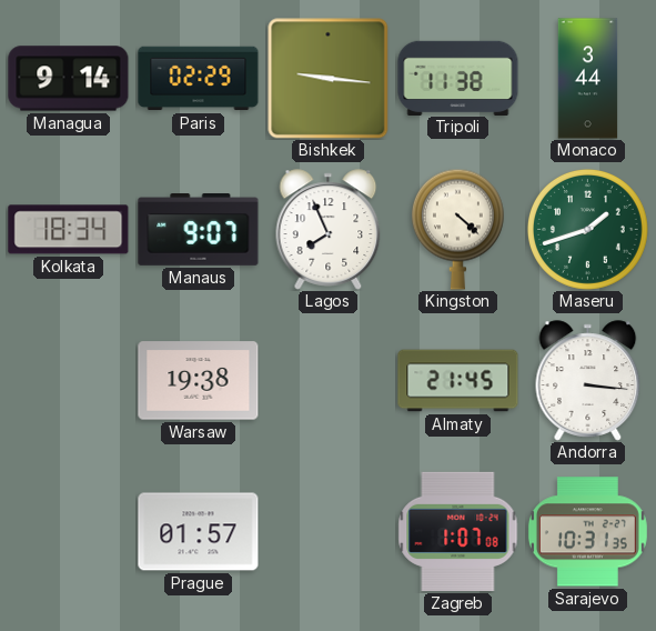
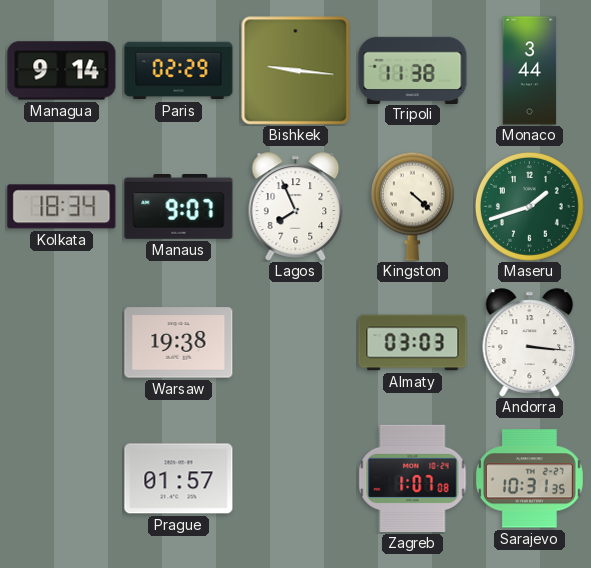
Almaty: 21:45 -> 03:03 (413, 343)
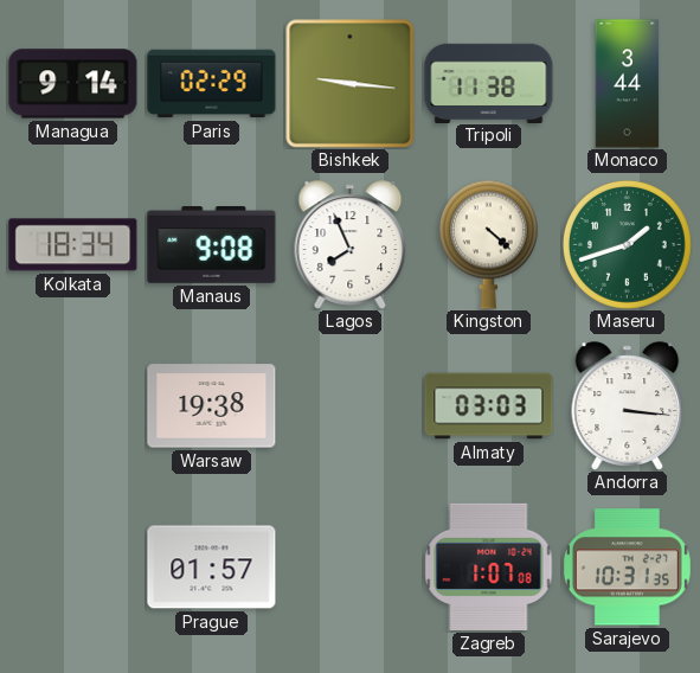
Manaus: 9:07 -> 9:08 (212, 245)
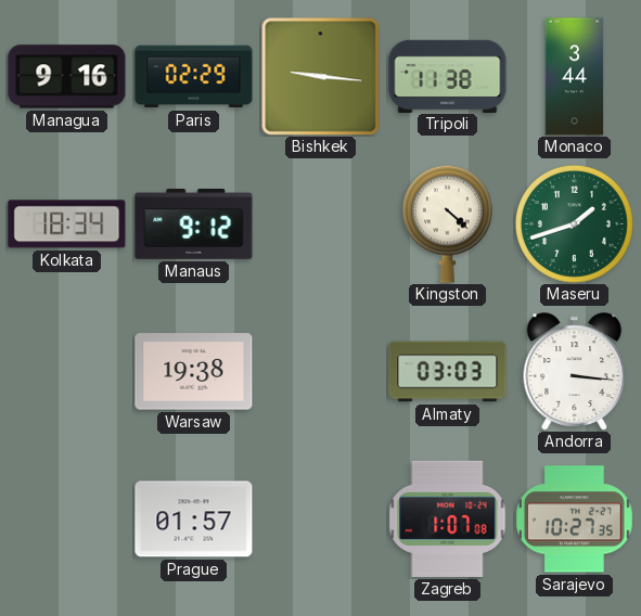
Managua: 9:14 -> 9:16 (67, 77)
Manaus: 9:08 -> 9:12 (194, 224)
Lagos: 7:56 -> none (351, 245)
Sarajevo: 10:31 -> 10:27 (574, 519)
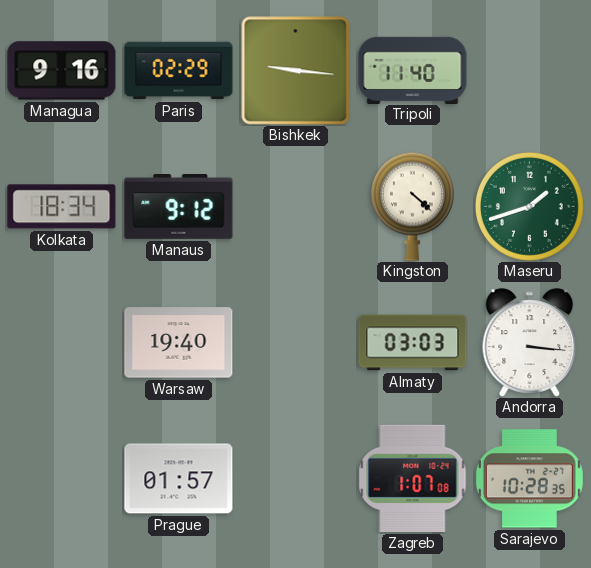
Tripoli: 11:38 -> 11:40 (413, 70)
Monaco: 3:44 -> none (575, 77)
Warsaw: 19:38 -> 19:40 (179, 343)
Sarajevo: 10:27 -> 10:28 (529, 479)
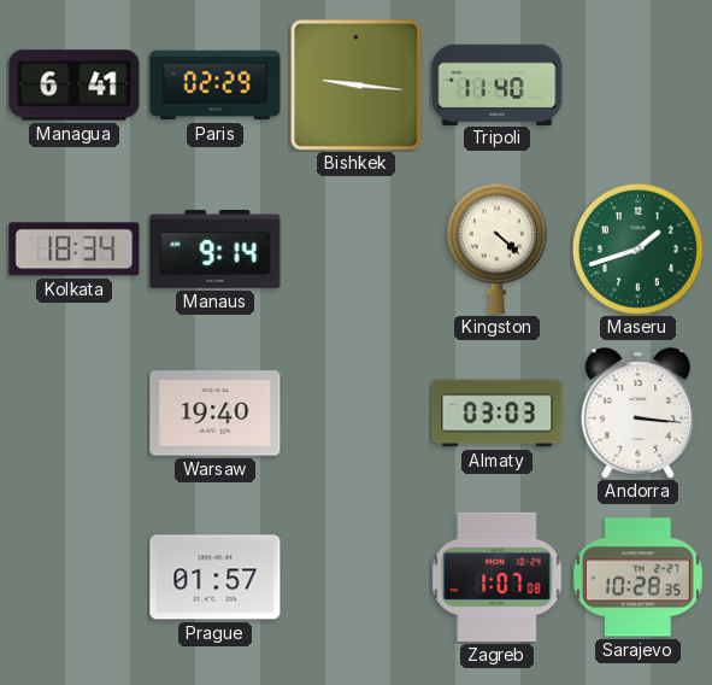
Managua: 9:16 -> 6:41 (75, 86)
Manaus: 9:12 -> 9:14 (216, 250)
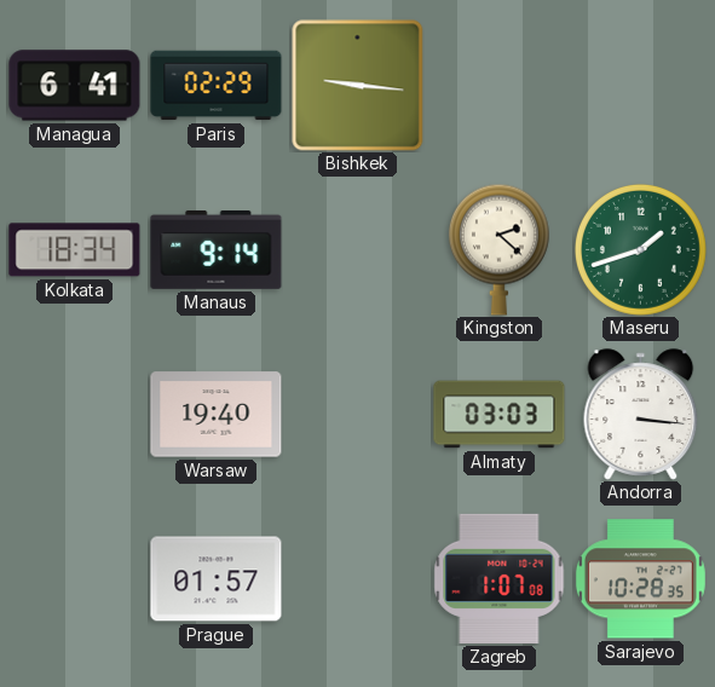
Tripoli: 11:40 -> none (498, 84)
Kingston: 4:22 -> 2:22 (498, 249)
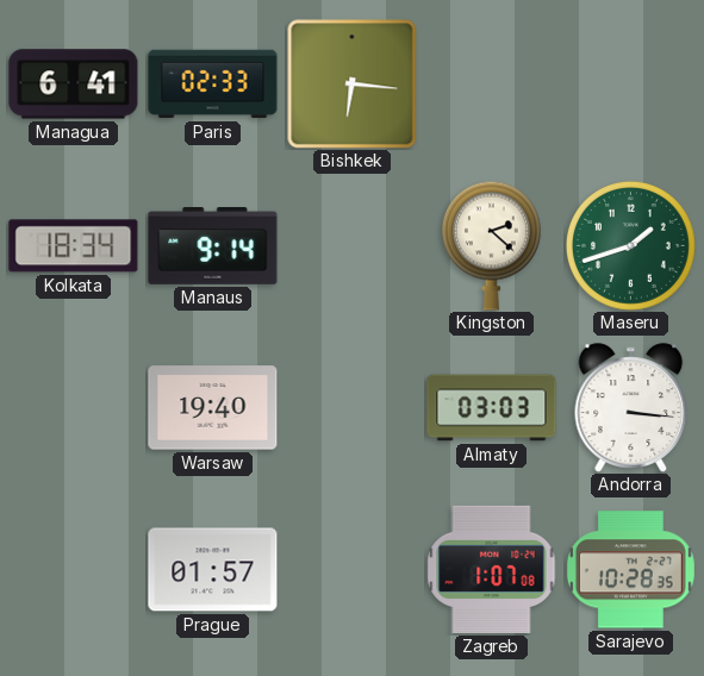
Paris: 02:29 -> 02:33 (213, 84)
Bishkek: 9:16 -> 6:16 (351, 83)
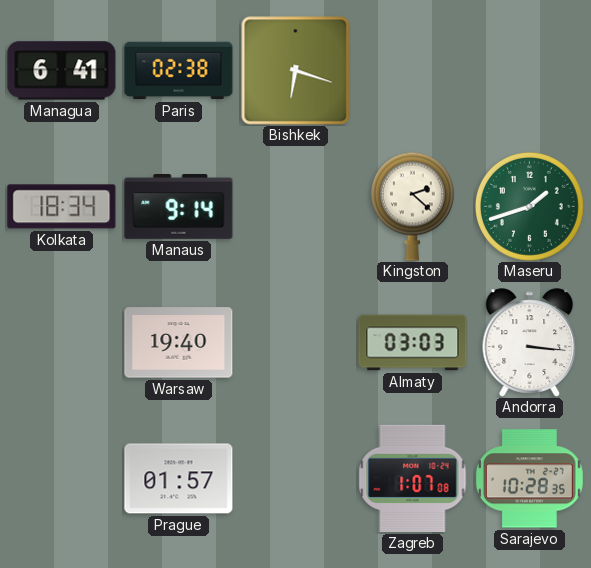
Paris: 02:33 -> 02:38 (179, 71)
Bishkek: 6:16 -> 6:18 (295, 70)
